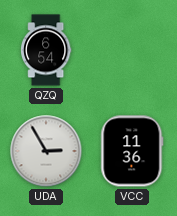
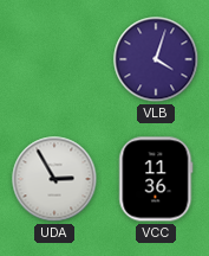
QZQ: 6:54 -> none (47, 50)
VLB: none -> 4:03 (156, 59)
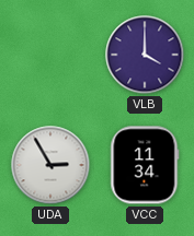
VLB: 4:03 -> 4:00 (145, 55)
VCC: 11:36 -> 11:34 (145, 165)
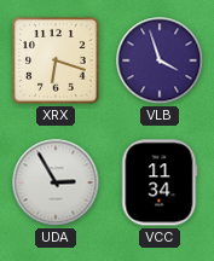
XRX: none -> 6:18 (57, 62)
VLB: 4:00 -> 3:57 (160, 60)
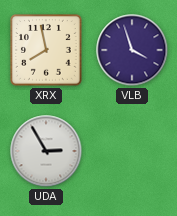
XRX: 6:18 -> 7:58 (47, 51)
VCC: 11:34 -> none (160, 182)
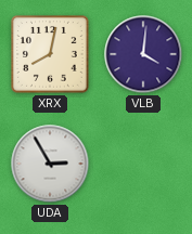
XRX: 7:58 -> 8:02 (51, 55)
VLB: 3:57 -> 4:01 (143, 54)
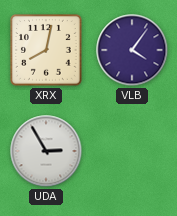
VLB: 4:01 -> 4:06 (132, 50)
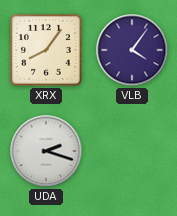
XRX: 8:02 -> 8:06 (47, 51)
UDA: 2:55 -> 2:18 (46, 151)
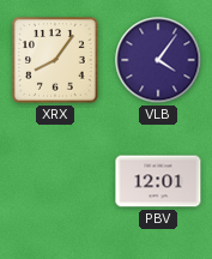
UDA: 2:18 -> none (46, 151)
PBV: none -> 12:01 (158, 181)
